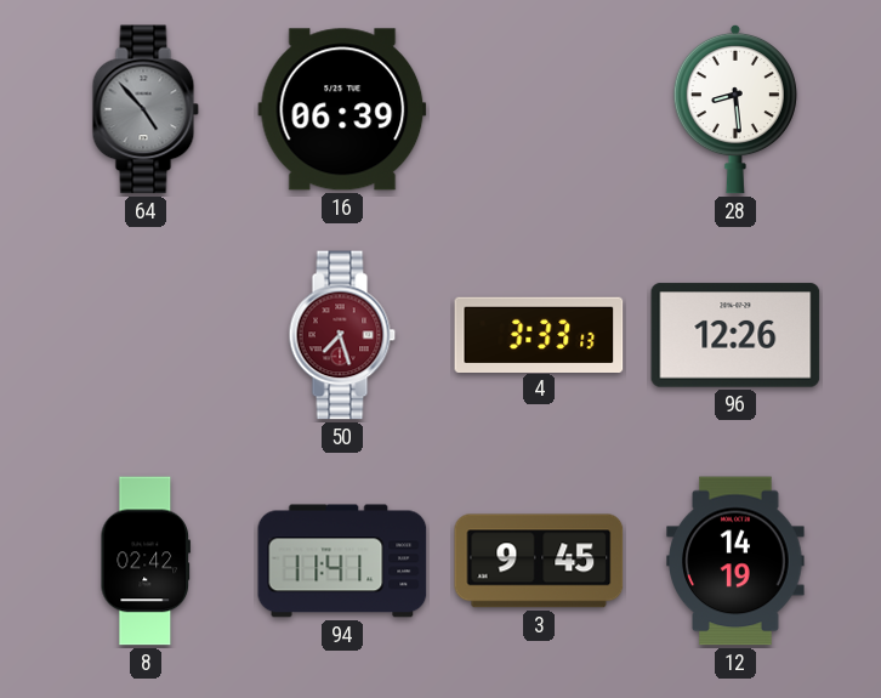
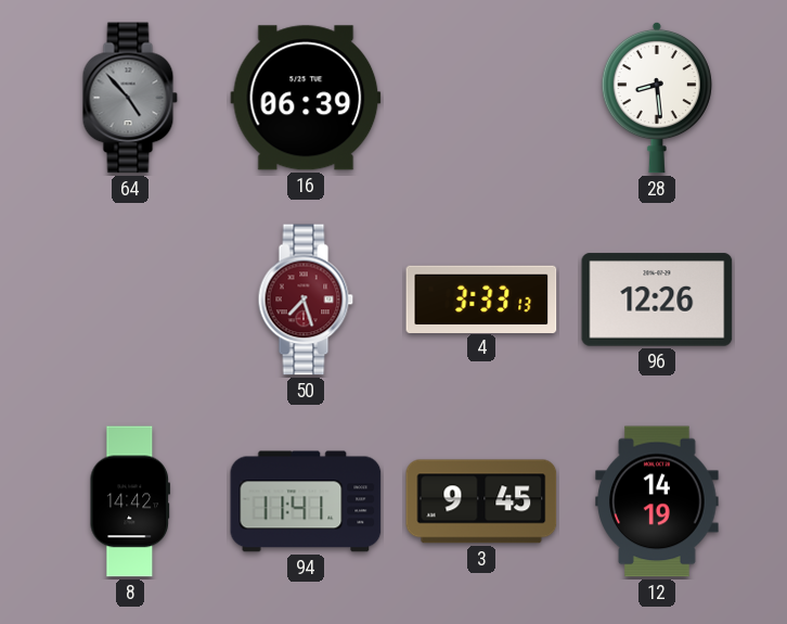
8: 02:42 -> 14:42 (129, 501)
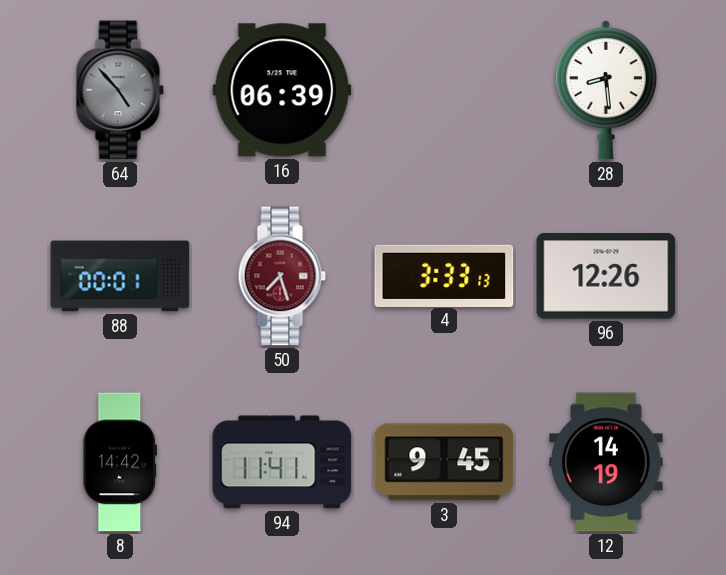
88: none -> 00:01 (120, 276)
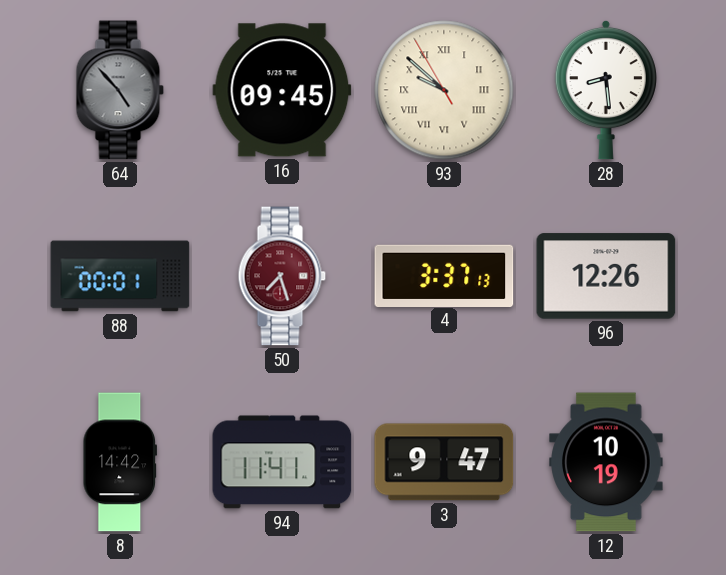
16: 06:39 -> 09:45 (282, 90)
93: none -> 9:51 (444, 90)
4: 3:33 -> 3:37 (444, 275)
3: 9:45 -> 9:47 (444, 462)
12: 14:19 -> 10:19 (606, 462)
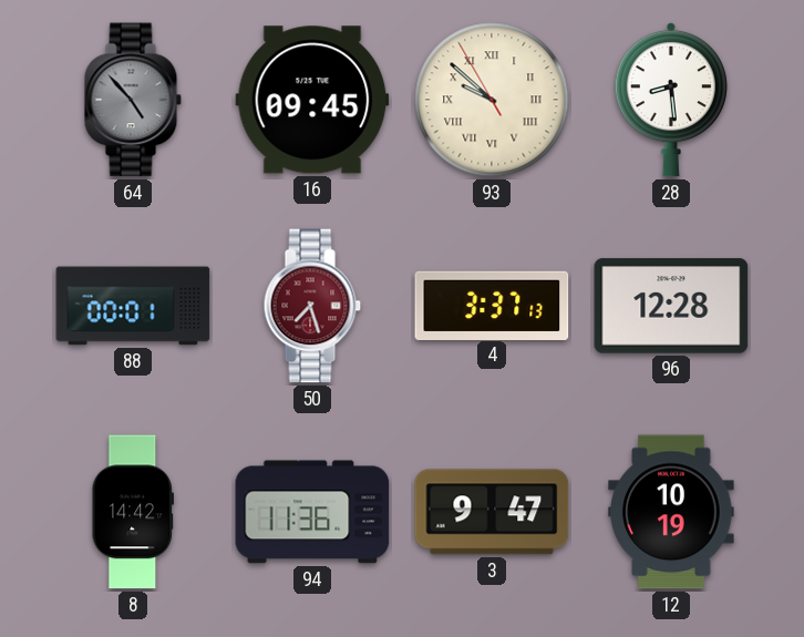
96: 12:26 -> 12:28 (671, 306)
94: 11:41 -> 11:36 (312, 512)
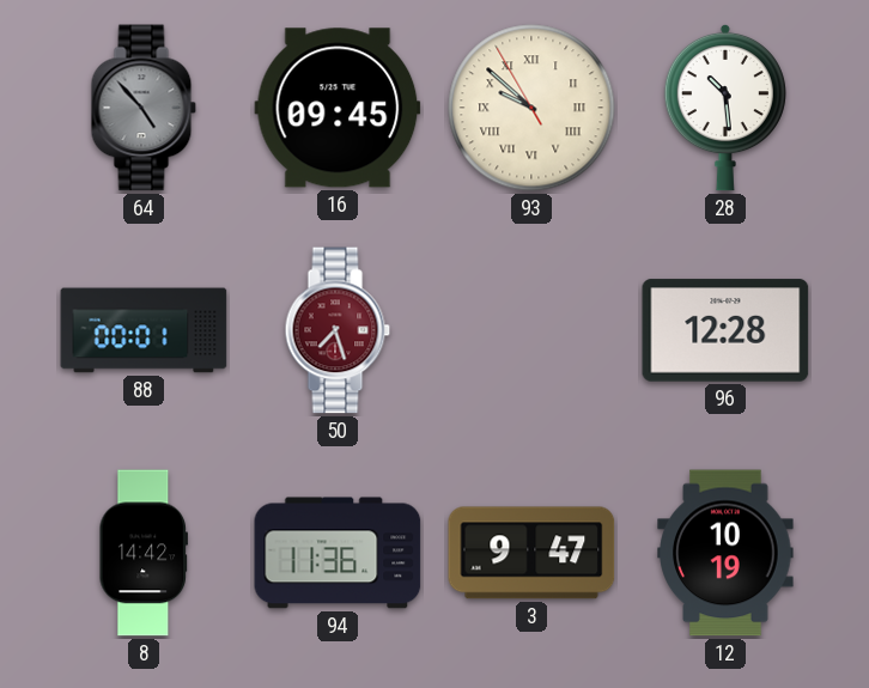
28: 8:29 -> 10:29 (725, 108)
4: 3:37 -> none (492, 305)
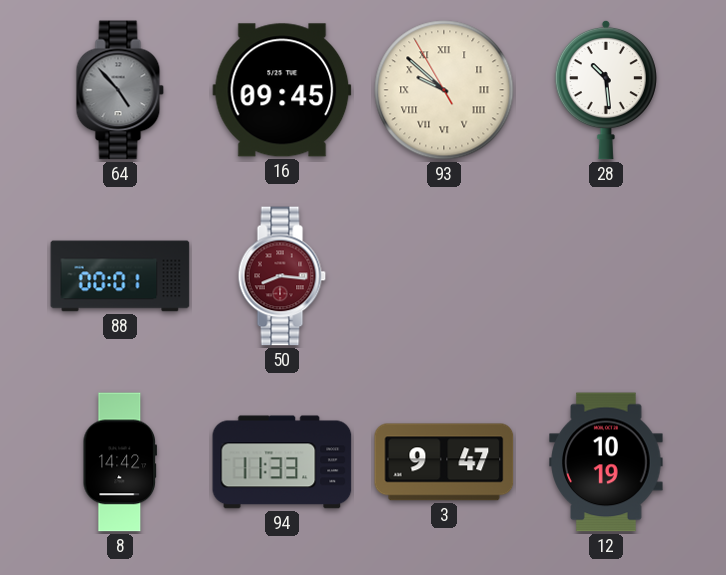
50: 7:27 -> 8:16 (282, 276)
96: 12:28 -> none (725, 330)
94: 11:36 -> 11:33 (282, 462)
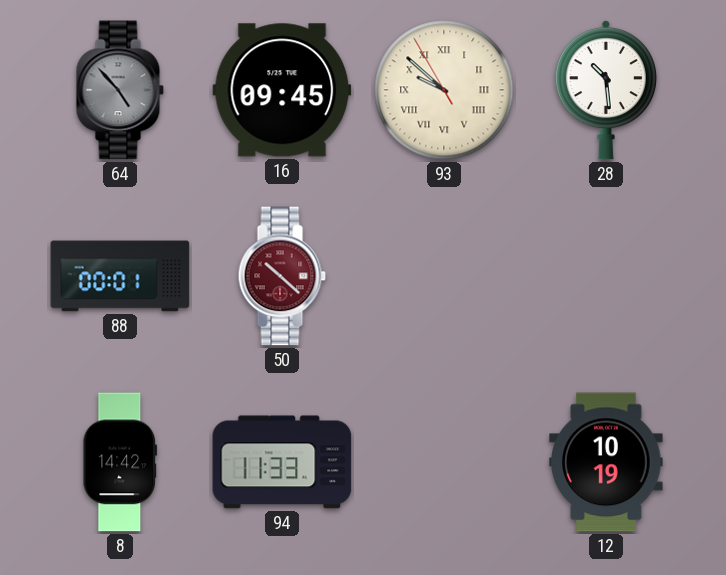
50: 8:16 -> 10:22 (282, 276)
3: 9:47 -> none (444, 462)
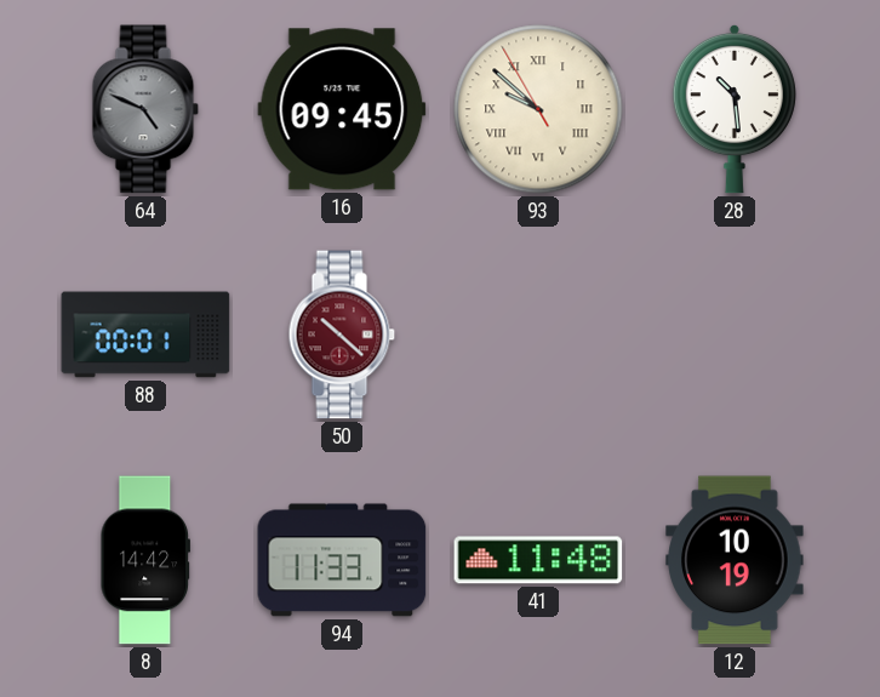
64: 4:53 -> 4:49 (145, 109)
41: none -> 11:48 (538, 560)
